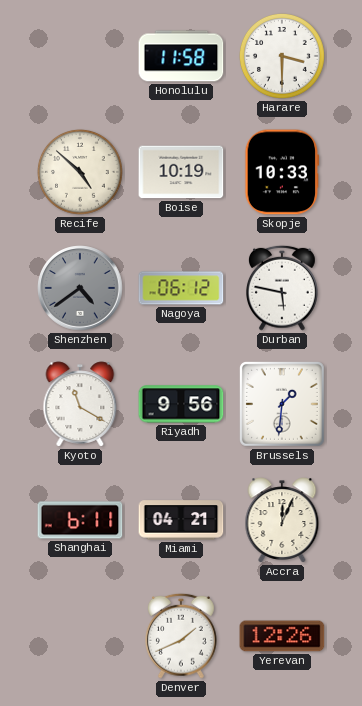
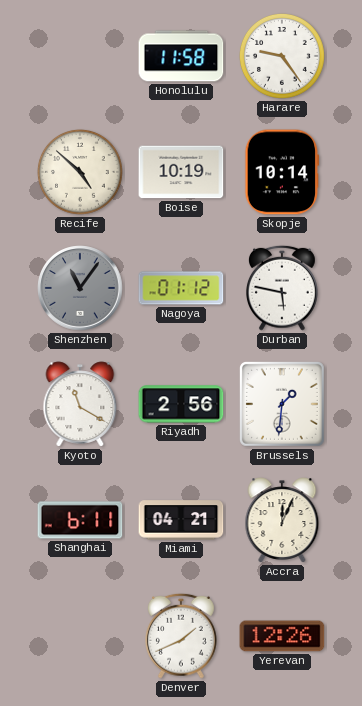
Harare: 3:30 -> 9:24 (283, 57)
Skopje: 10:33 -> 10:14 (282, 172)
Shenzhen: 4:39 -> 11:06 (80, 288)
Nagoya: 06:12 -> 01:12 (181, 288)
Riyadh: 9:56 -> 2:56 (181, 404)
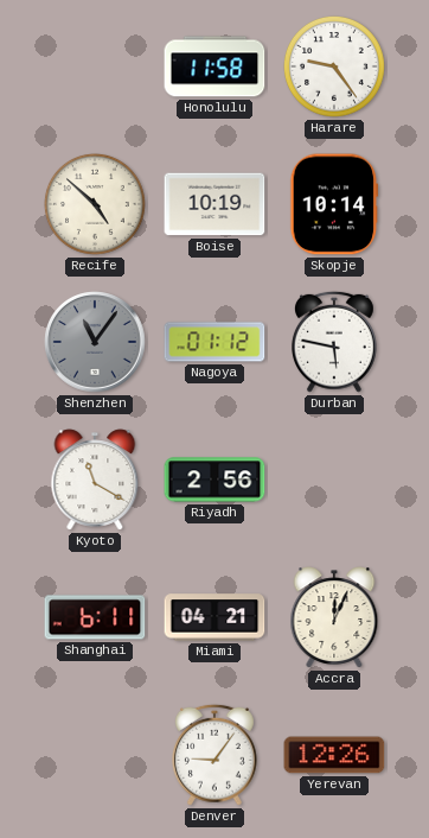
Brussels: 1:31 -> none (282, 404)
Denver: 1:41 -> 9:06 (216, 755)
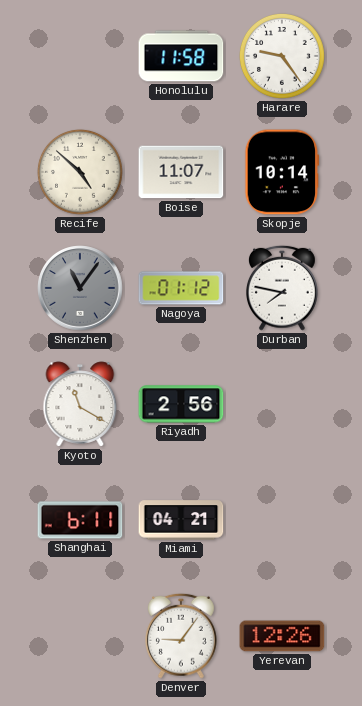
Boise: 10:19 -> 11:07 (181, 172)
Durban: 5:47 -> 7:47 (283, 288)
Accra: 12:04 -> none (334, 617)
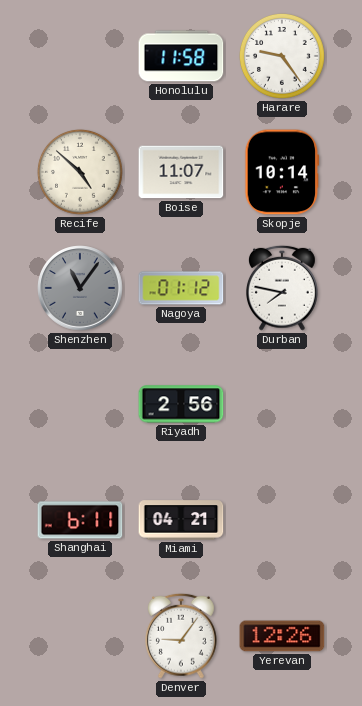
Kyoto: 11:20 -> none (80, 404)
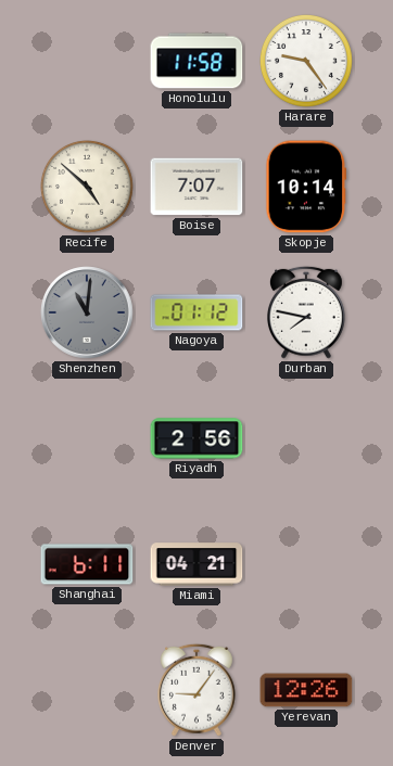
Boise: 11:07 -> 7:07 (196, 187)
Shenzhen: 11:06 -> 11:01 (87, 312)
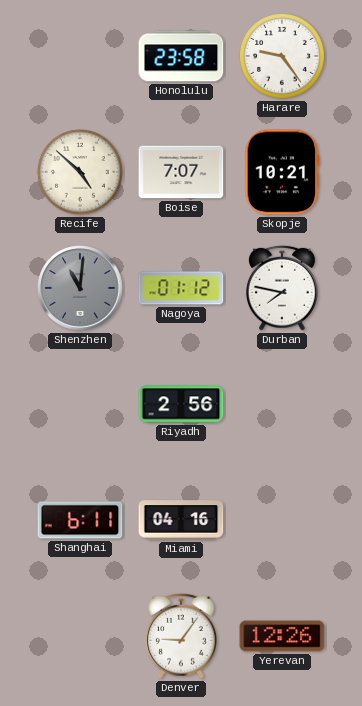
Honolulu: 11:58 -> 23:58 (181, 56)
Skopje: 10:14 -> 10:21 (282, 172)
Miami: 04:21 -> 04:16 (181, 520)
